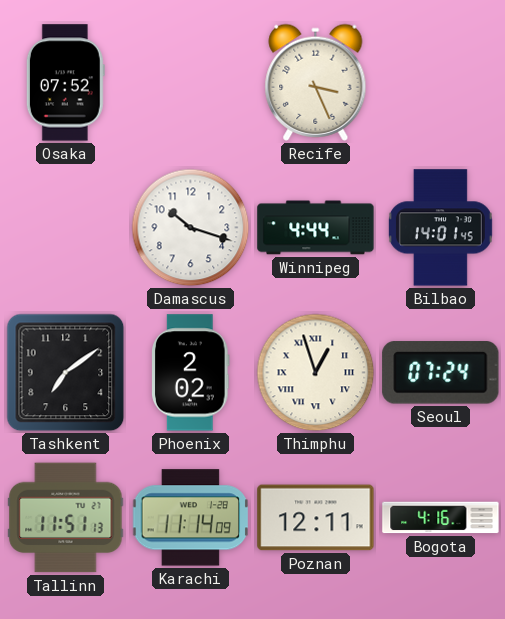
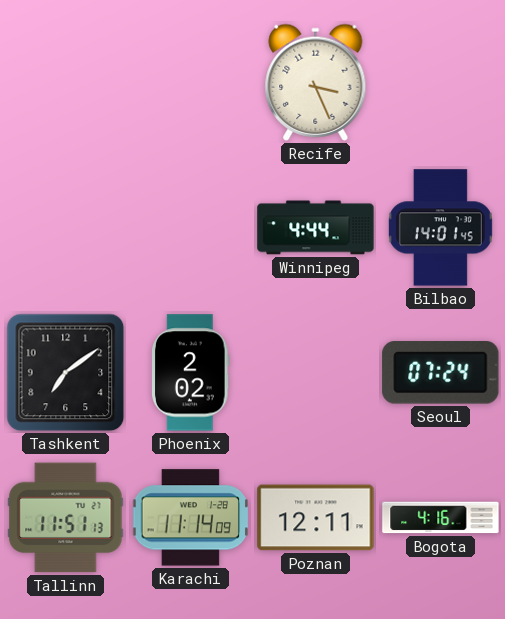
Osaka: 07:52 -> none (65, 83)
Damascus: 10:18 -> none (191, 228)
Thimphu: 12:57 -> none (316, 373)
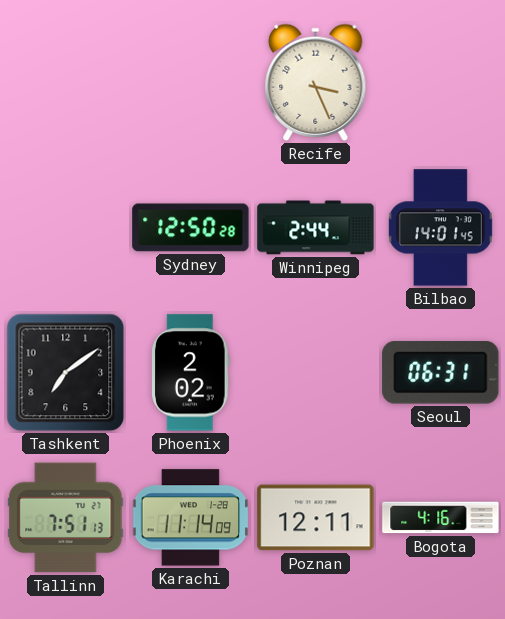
Sydney: none -> 12:50 (191, 228)
Winnipeg: 4:44 -> 2:44 (316, 228)
Seoul: 07:24 -> 06:31 (441, 373)
Tallinn: 11:51 -> 7:51 (66, 518)
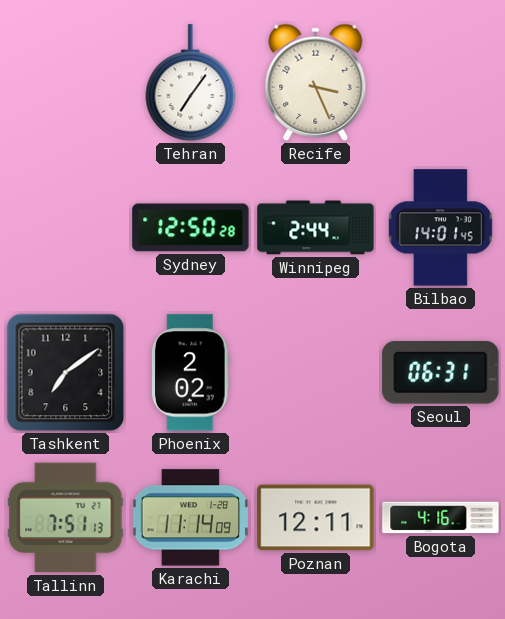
Tehran: none -> 7:06 (191, 83)
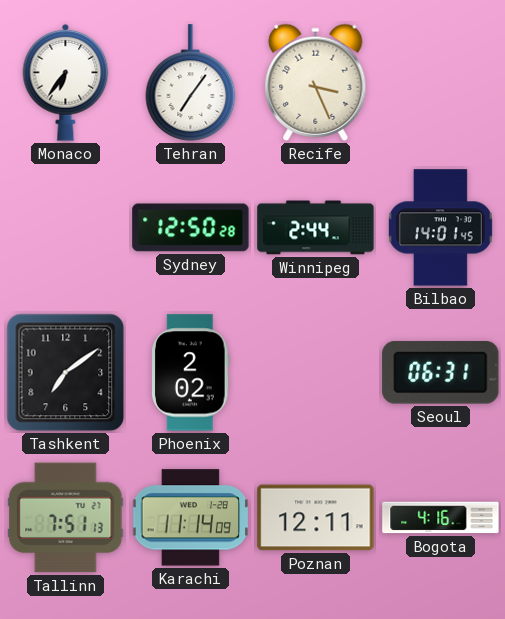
Monaco: none -> 6:36 (66, 82)
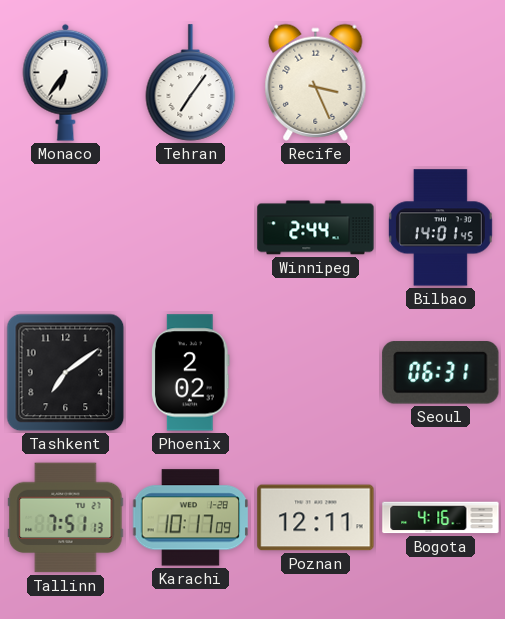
Sydney: 12:50 -> none (191, 228)
Karachi: 11:14 -> 10:17 (191, 518)
